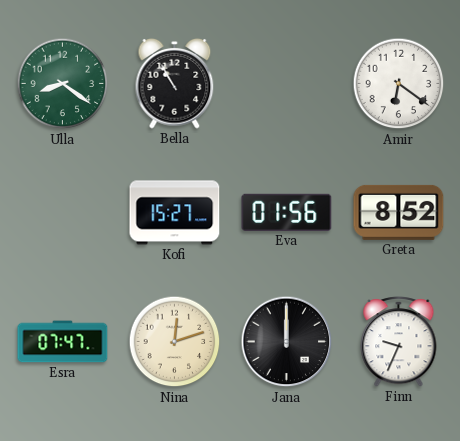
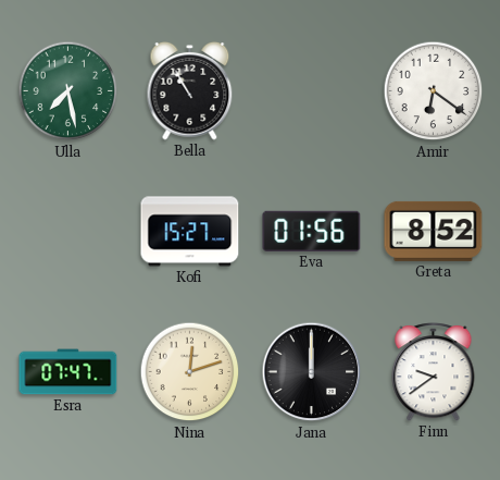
Ulla: 8:21 -> 7:28 (68, 91)
Finn: 9:34 -> 9:39 (434, 372)
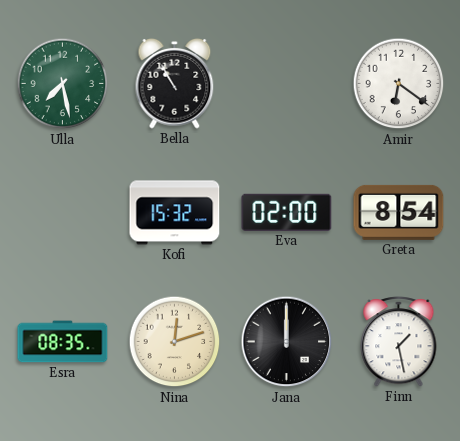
Kofi: 15:27 -> 15:32 (175, 213)
Eva: 01:56 -> 02:00 (287, 212)
Greta: 8:52 -> 8:54 (399, 212)
Esra: 07:47 -> 08:35 (63, 342)
Finn: 9:39 -> 1:28 (399, 342)
